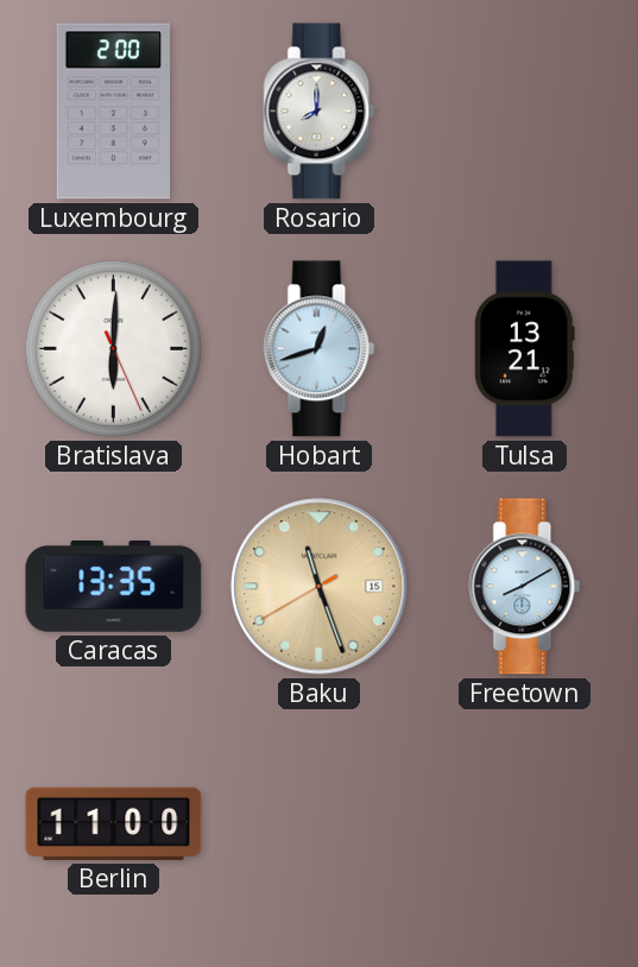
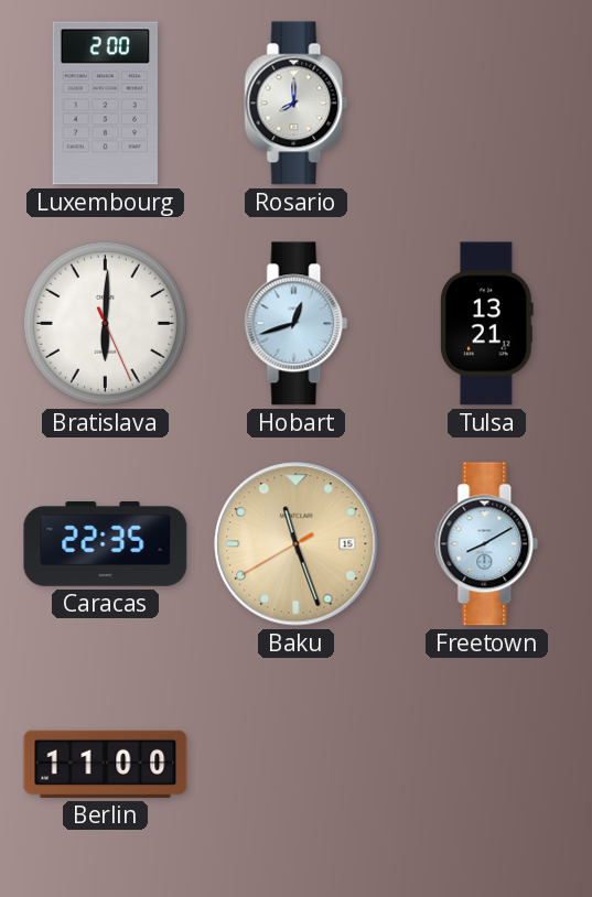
Caracas: 13:35 -> 22:35 (106, 543)
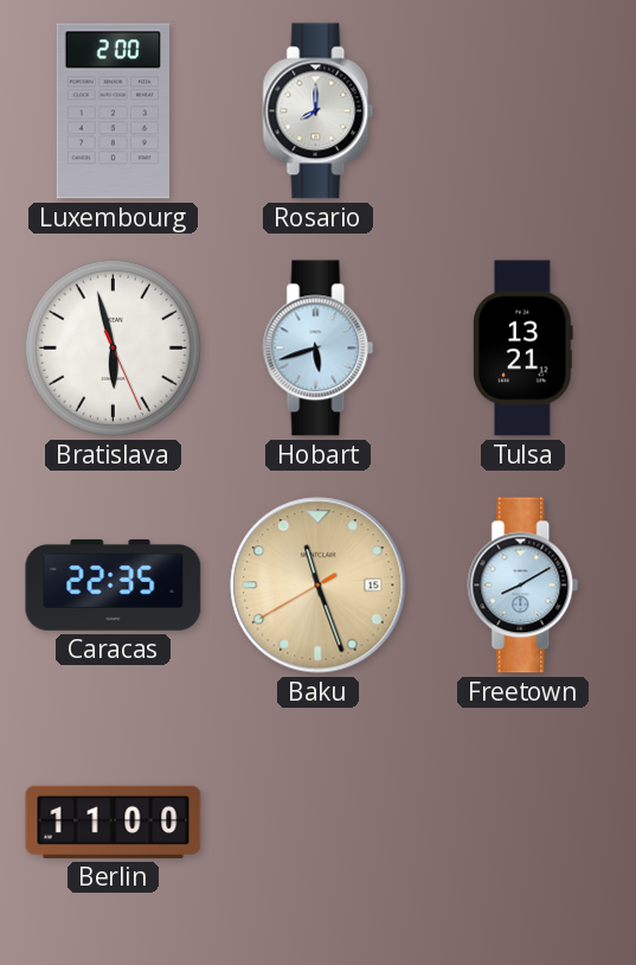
Bratislava: 6:00 -> 5:57 (113, 347)
Hobart: 12:42 -> 5:42 (319, 349)
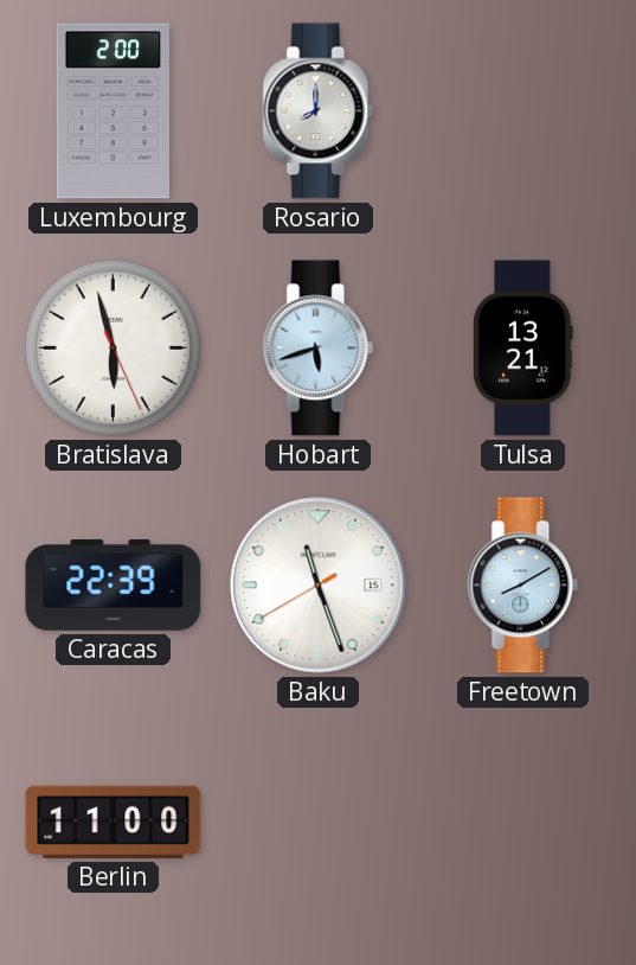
Caracas: 22:35 -> 22:39 (114, 584)
Baku dial: champagne -> white (319, 586)
